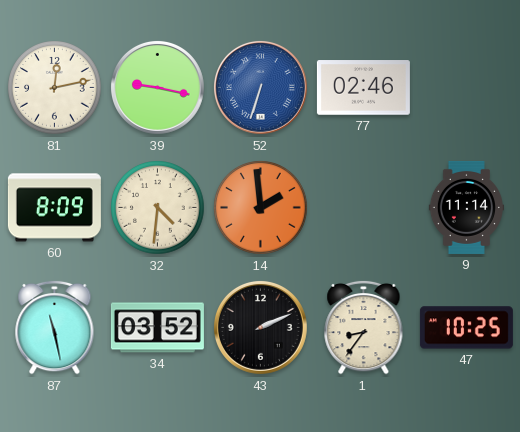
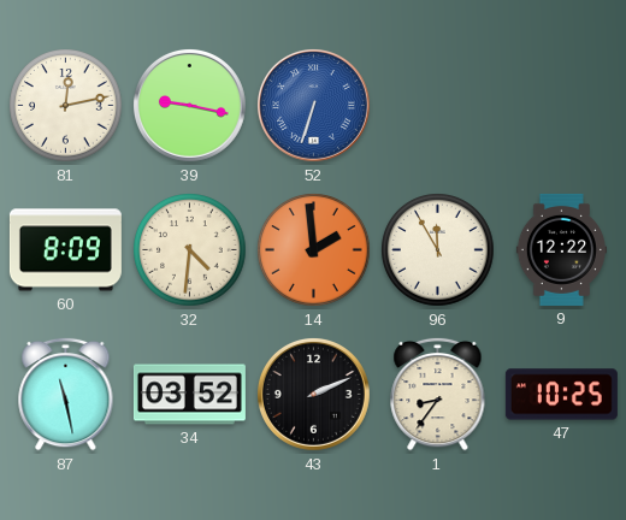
77: 02:46 -> none (363, 88)
96: none -> 11:55 (438, 250)
9: 11:14 -> 12:22 (561, 249)
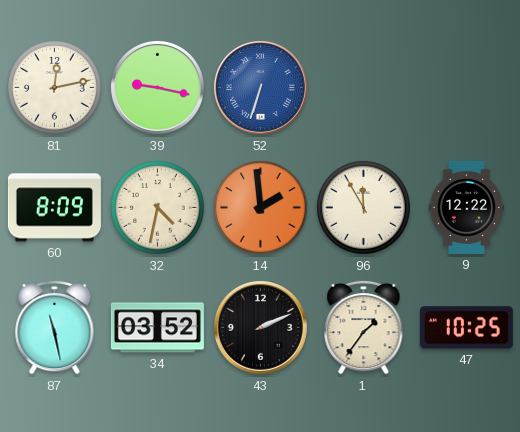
32: 4:31 -> 4:32 (158, 208)
1: 8:36 -> 1:36 (364, 327)
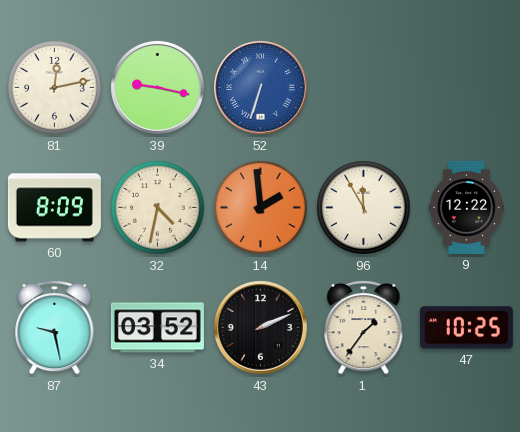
87: 11:28 -> 9:28 (55, 327)
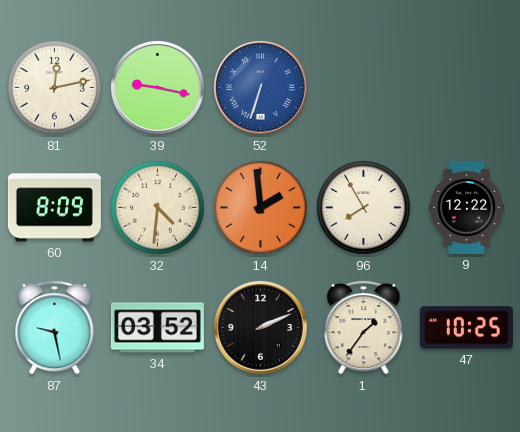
32: 4:32 -> 4:31 (158, 208)
96: 11:55 -> 7:55 (364, 208)
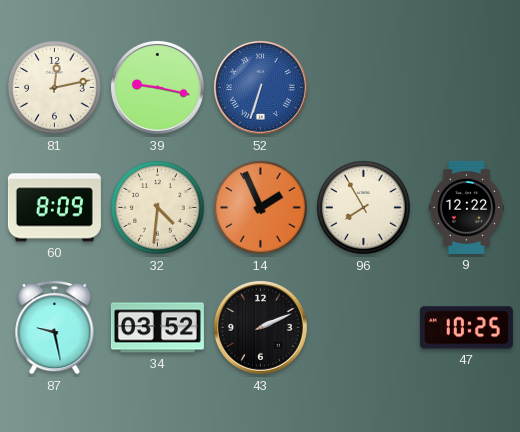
14: 1:59 -> 1:56 (261, 208)
1: 1:36 -> none (364, 327)
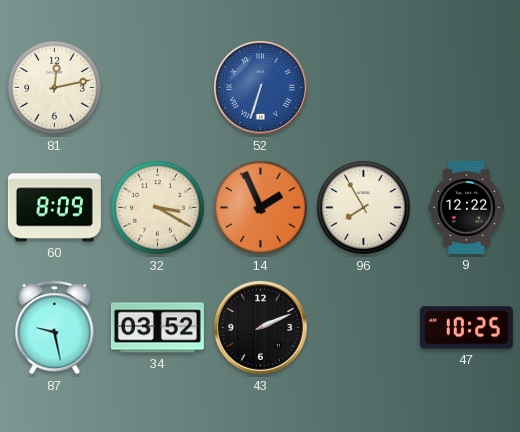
39: 9:17 -> none (157, 87)
32: 4:31 -> 3:20 (158, 208)
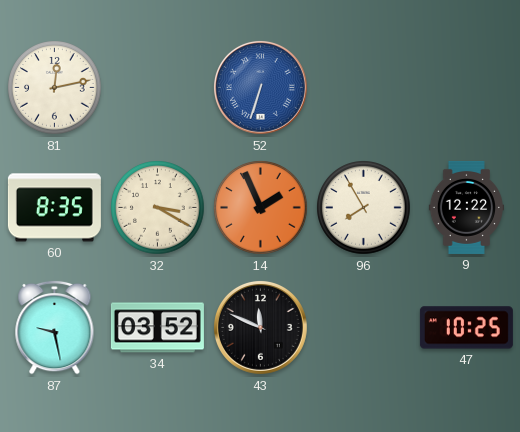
60: 8:09 -> 8:35 (54, 208)
43: 2:11 -> 11:49 (260, 327)
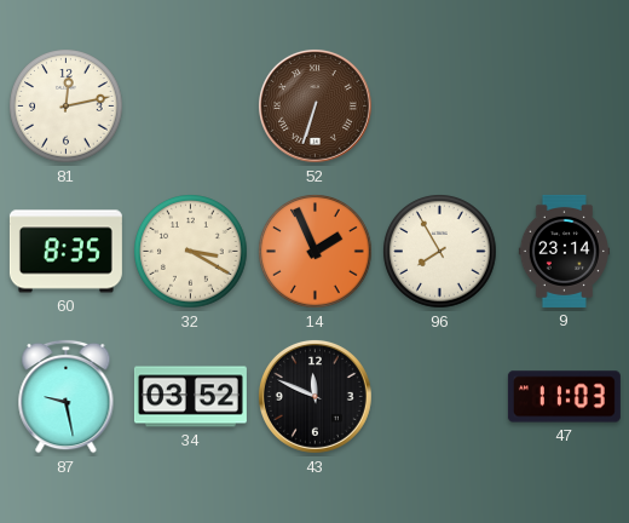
52 dial: blue -> brown (314, 105)
9: 12:22 -> 23:14 (564, 251)
47: 10:25 -> 11:03 (564, 397)
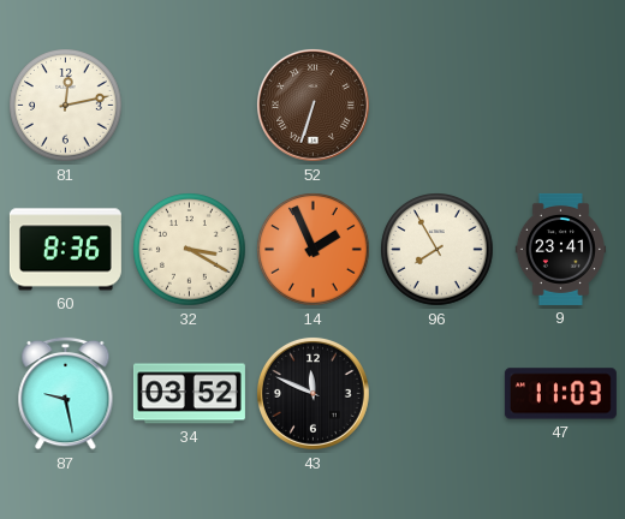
60: 8:35 -> 8:36 (65, 250)
9: 23:14 -> 23:41 (560, 249)
